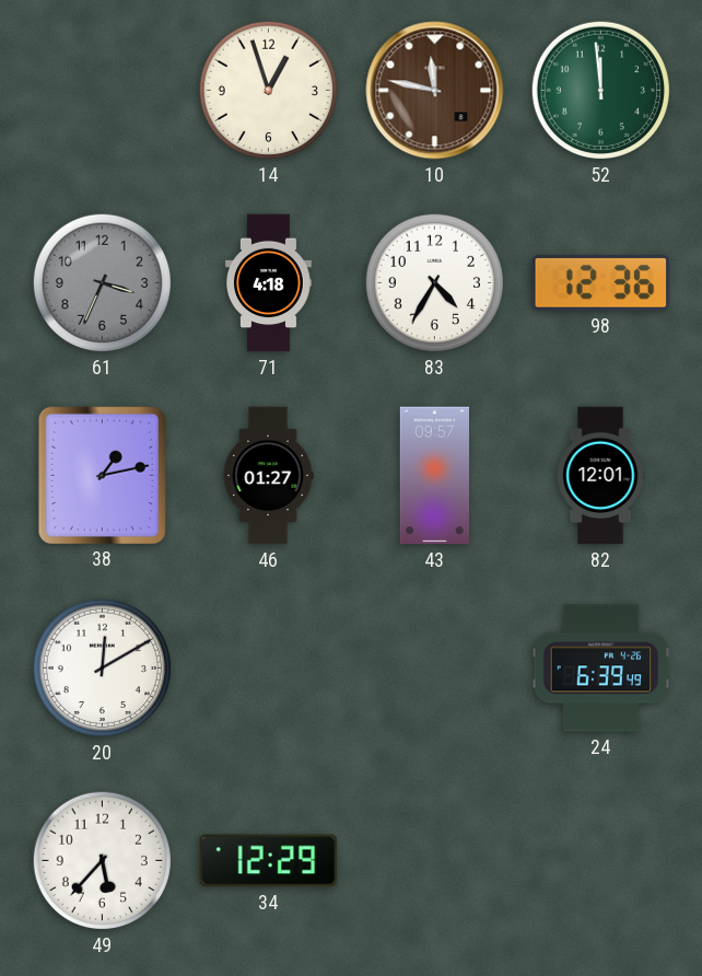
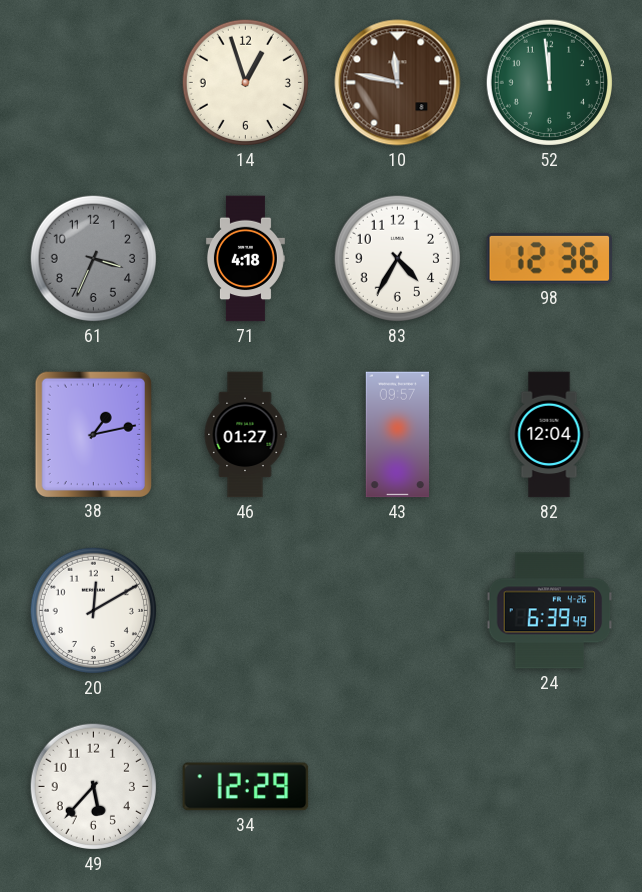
82: 12:01 -> 12:04 (549, 435)
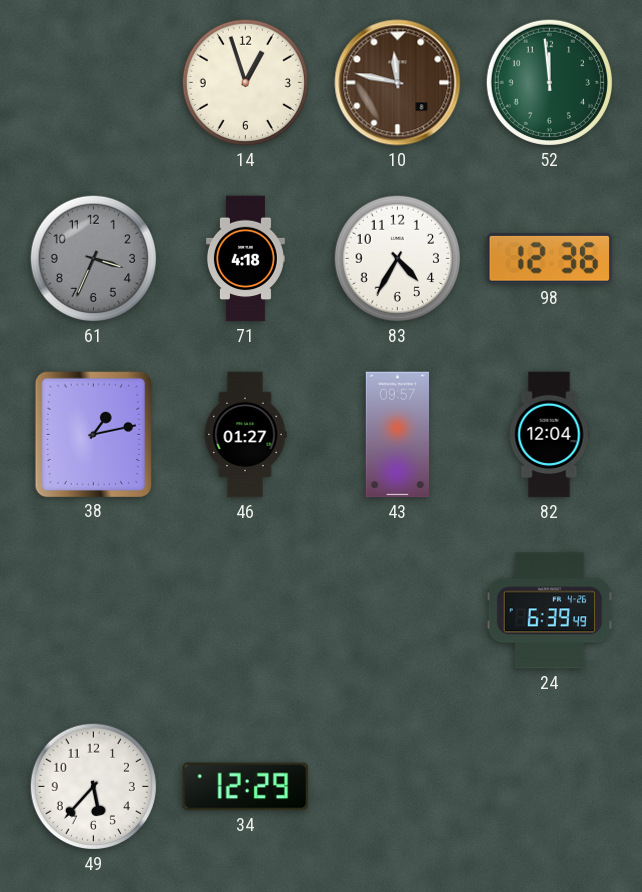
20: 12:10 -> none (93, 610)
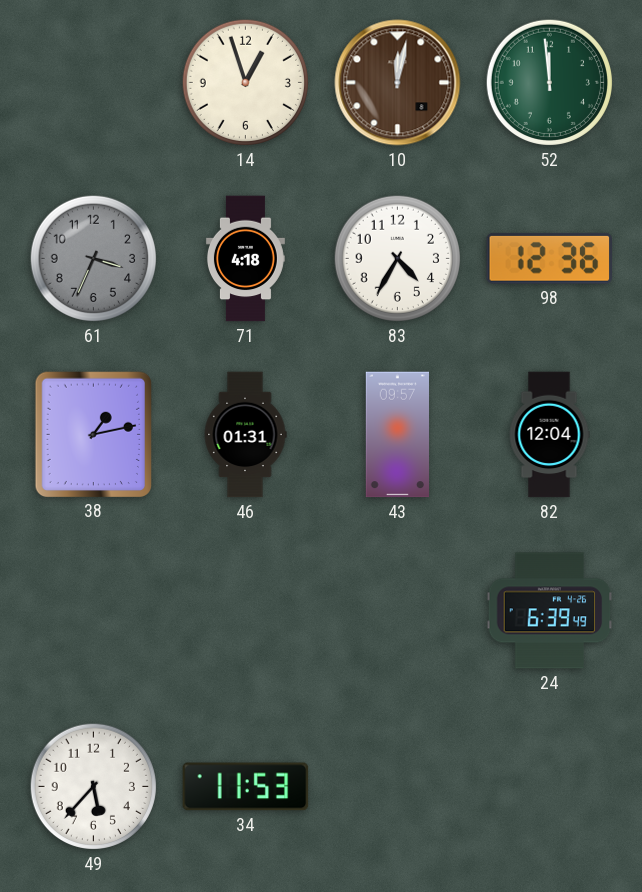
10: 11:47 -> 12:02 (398, 83)
46: 01:27 -> 01:31 (245, 435)
34: 12:29 -> 11:53 (246, 787)
